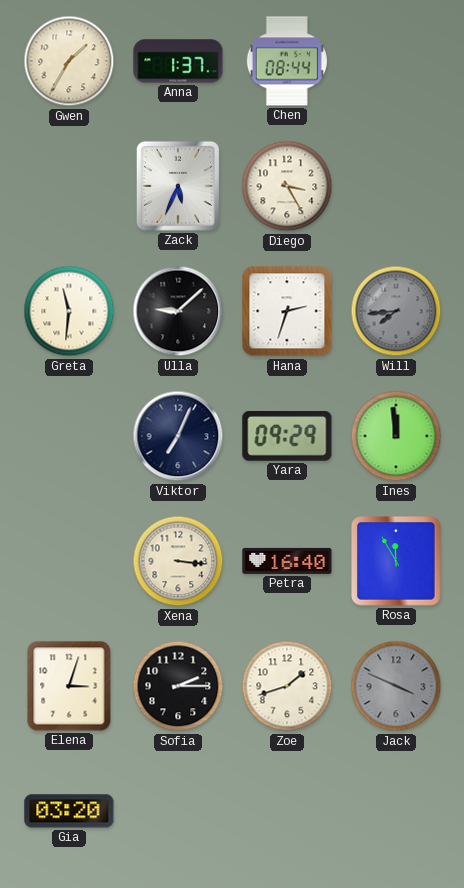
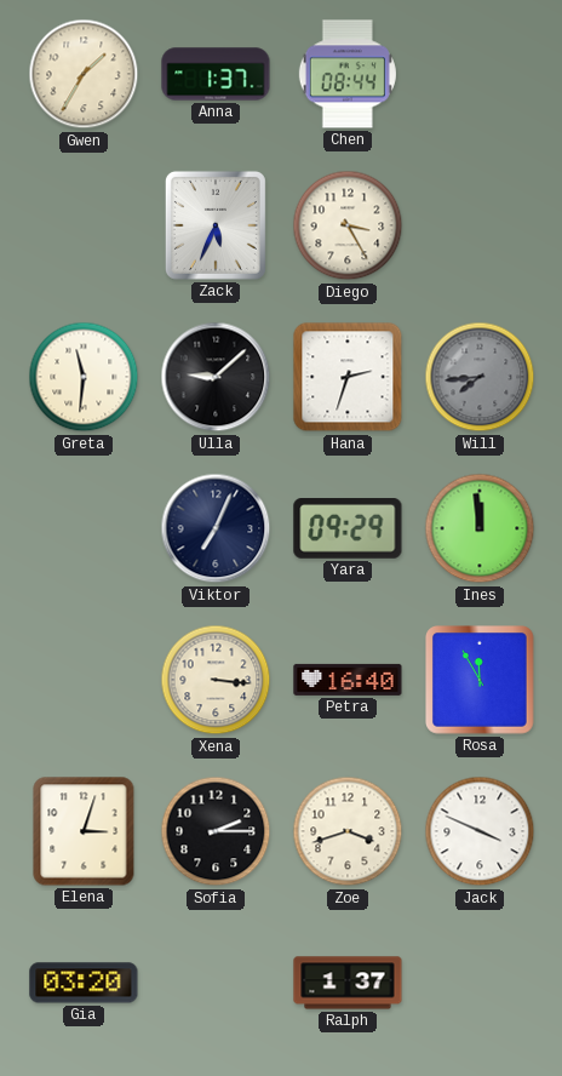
Zoe: 1:42 -> 3:42 (348, 831)
Jack dial: grey -> white (480, 831)
Ralph: none -> 1:37 (348, 983)
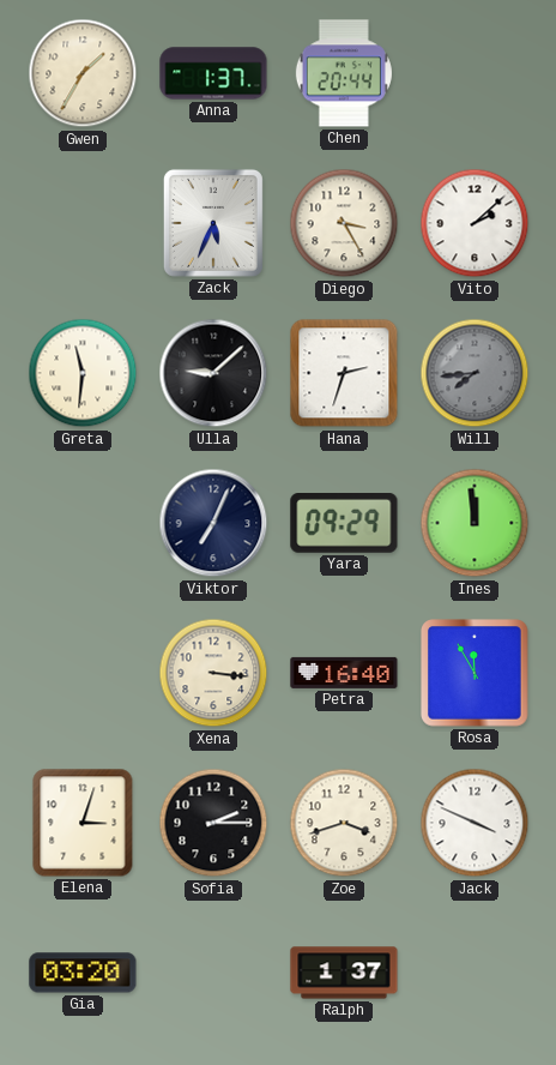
Chen: 08:44 -> 20:44 (344, 73)
Vito: none -> 2:08 (475, 223)
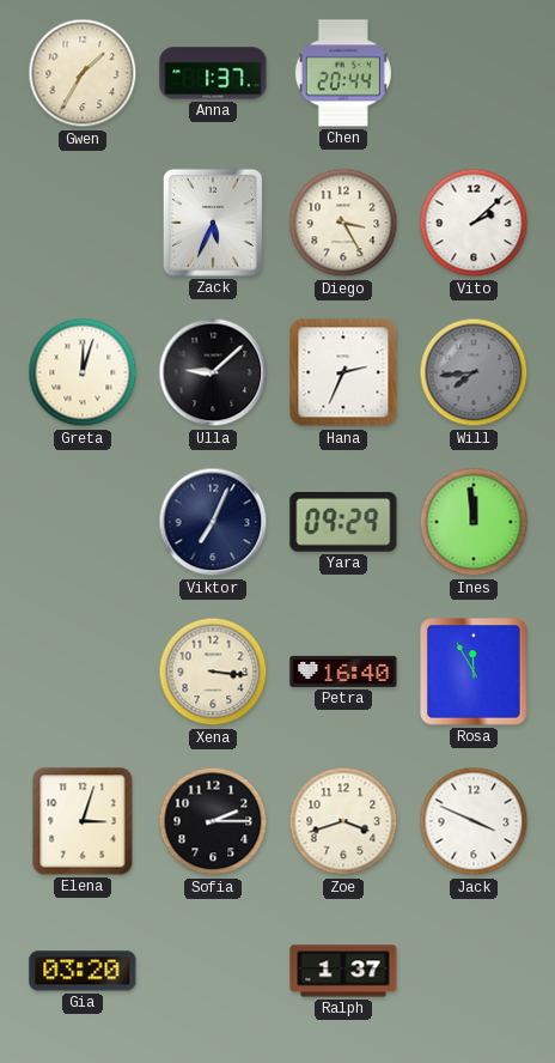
Greta: 11:31 -> 12:03 (83, 372)
Hana: 2:33 -> 2:34 (343, 372)
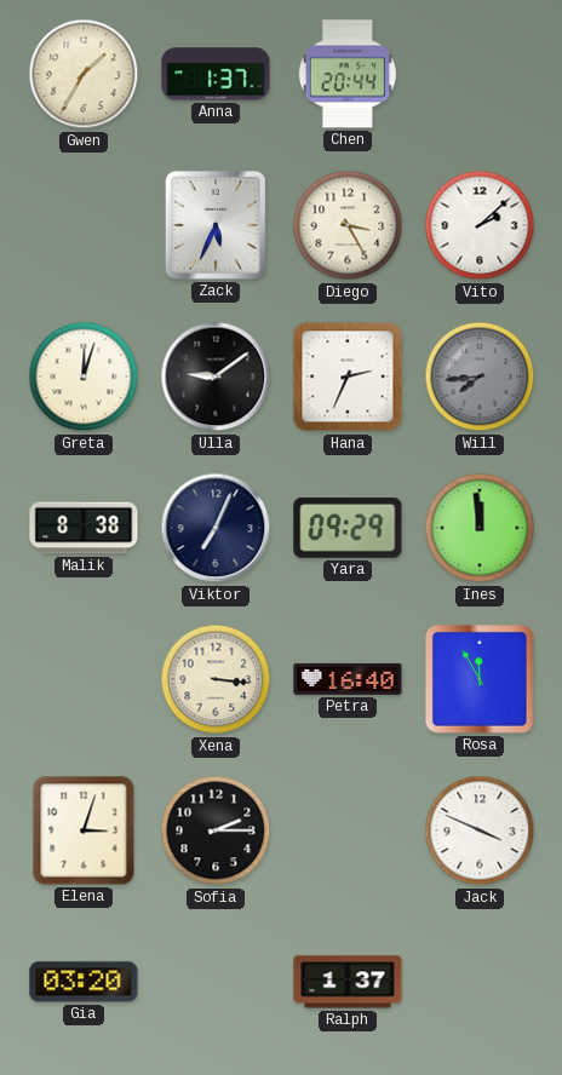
Ulla: 9:08 -> 9:09 (216, 376)
Malik: none -> 8:38 (84, 528)
Zoe: 3:42 -> none (343, 821)
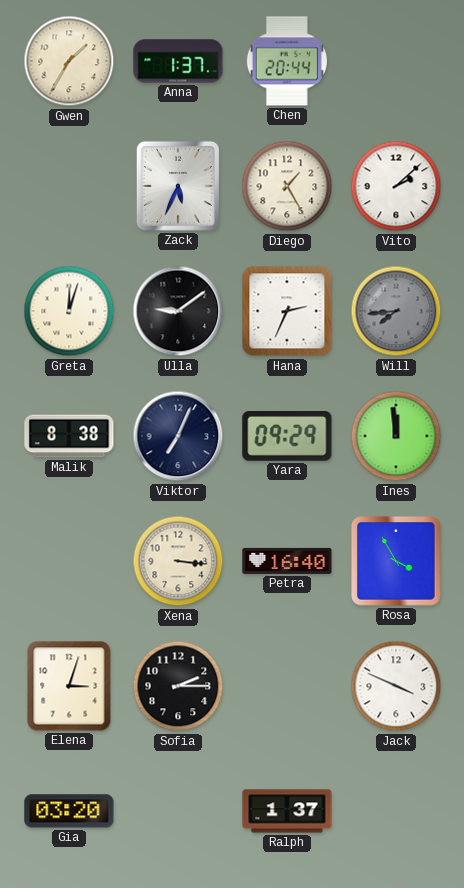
Diego: 3:25 -> 1:25 (287, 186)
Rosa: 11:55 -> 3:55 (397, 562)
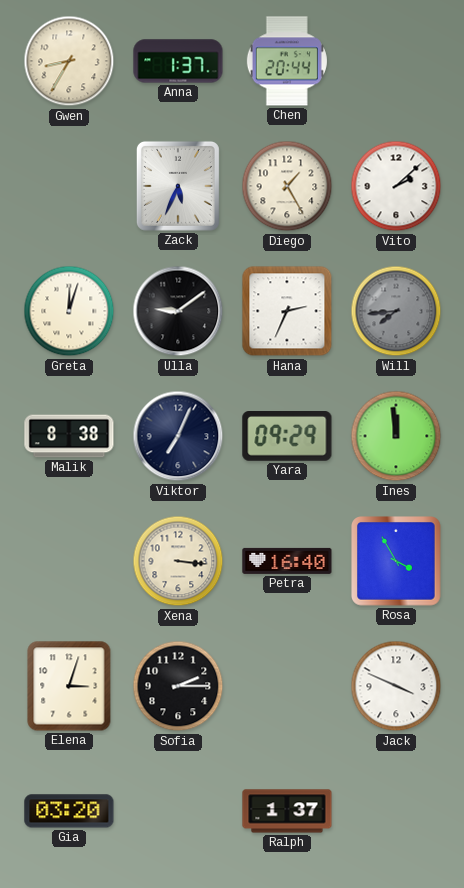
Gwen: 1:35 -> 8:35 (69, 61)
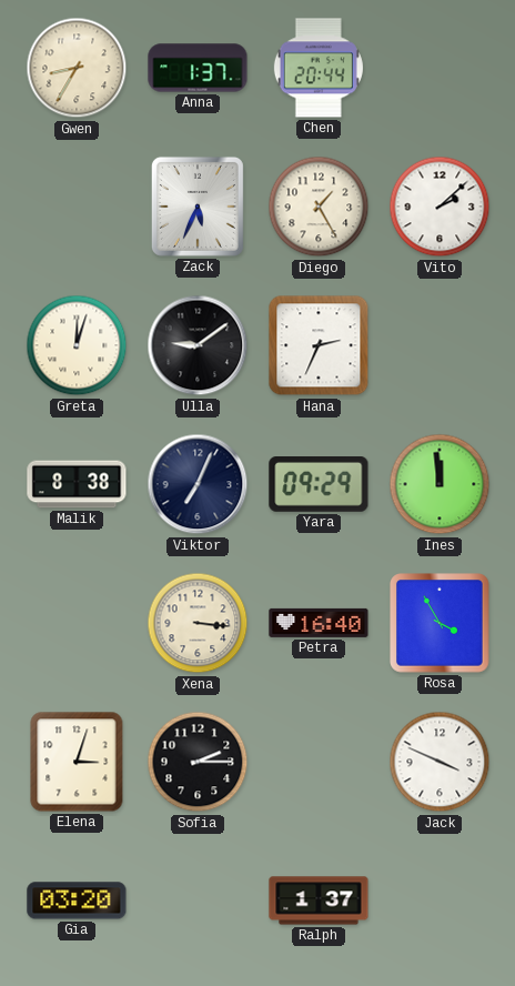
Will: 7:44 -> none (396, 311)
